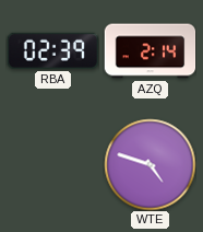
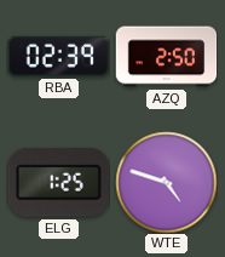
AZQ: 2:14 -> 2:50 (166, 57)
ELG: none -> 1:25 (58, 183)
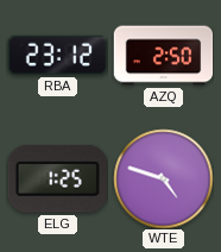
RBA: 02:39 -> 23:12 (57, 55)
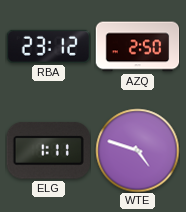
ELG: 1:25 -> 1:11 (48, 151)
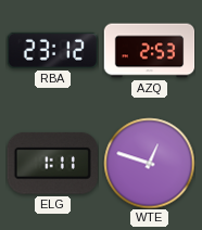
AZQ: 2:50 -> 2:53 (149, 51)
WTE: 4:48 -> 12:48 (149, 163)
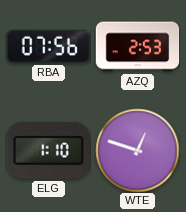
RBA: 23:12 -> 07:56 (48, 46)
ELG: 1:11 -> 1:10 (48, 151)
